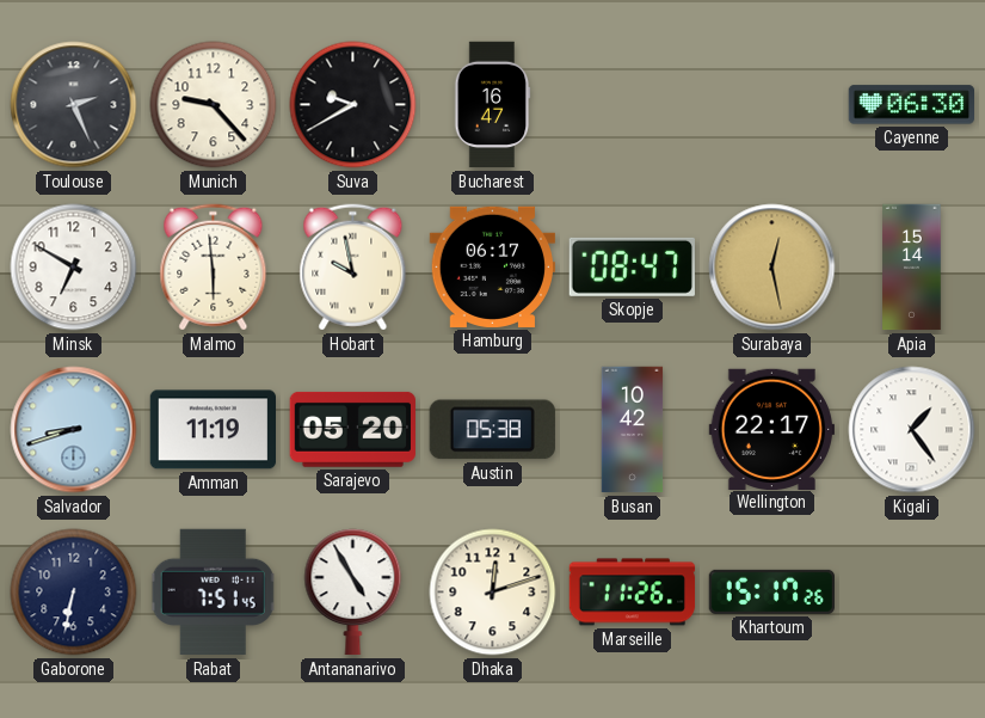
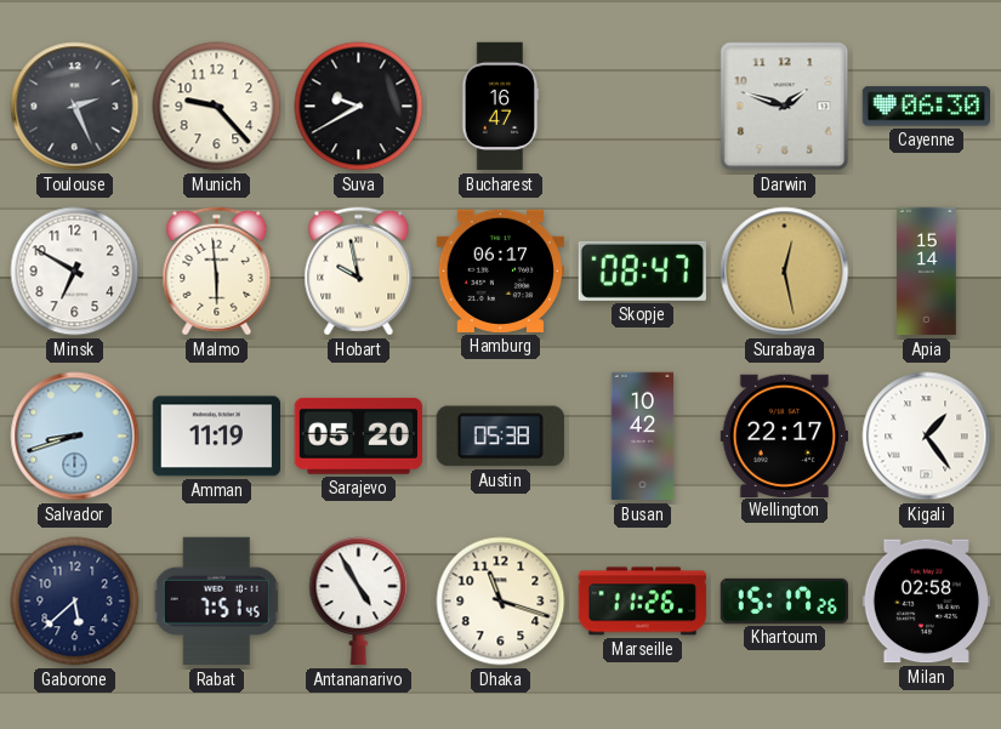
Darwin: none -> 1:48 (785, 107)
Gaborone: 6:32 -> 5:38 (75, 602)
Dhaka: 12:12 -> 11:18 (501, 602)
Milan: none -> 02:58 (926, 602)
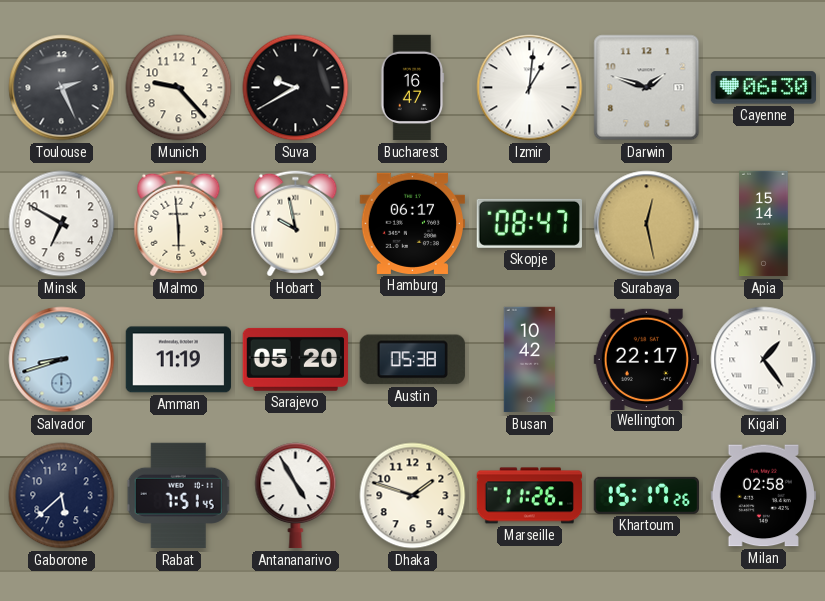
Izmir: none -> 1:01 (530, 88)
Dhaka: 11:18 -> 1:48 (413, 496)
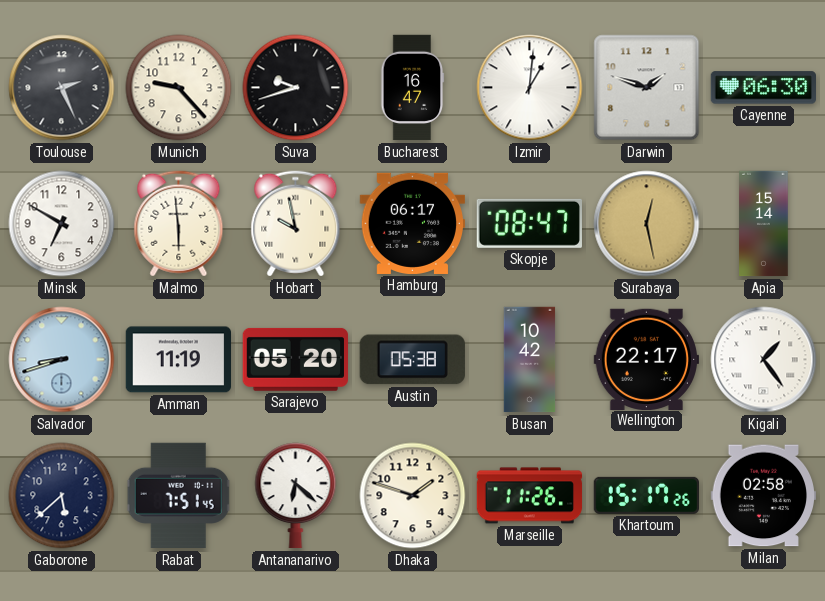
Suva: 9:40 -> 9:42 (296, 88)
Antananarivo: 4:55 -> 6:22 (296, 496)
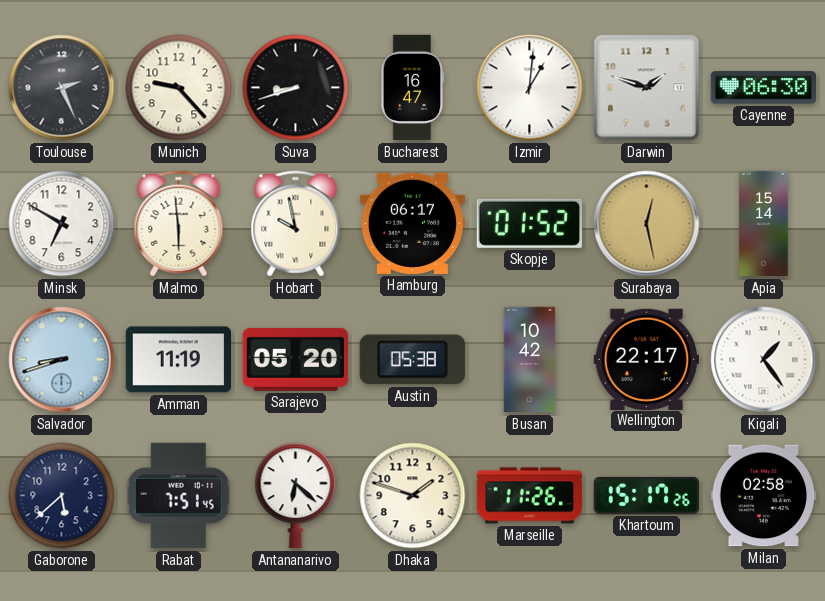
Suva: 9:42 -> 8:42 (296, 88)
Skopje: 08:47 -> 01:52 (529, 223)
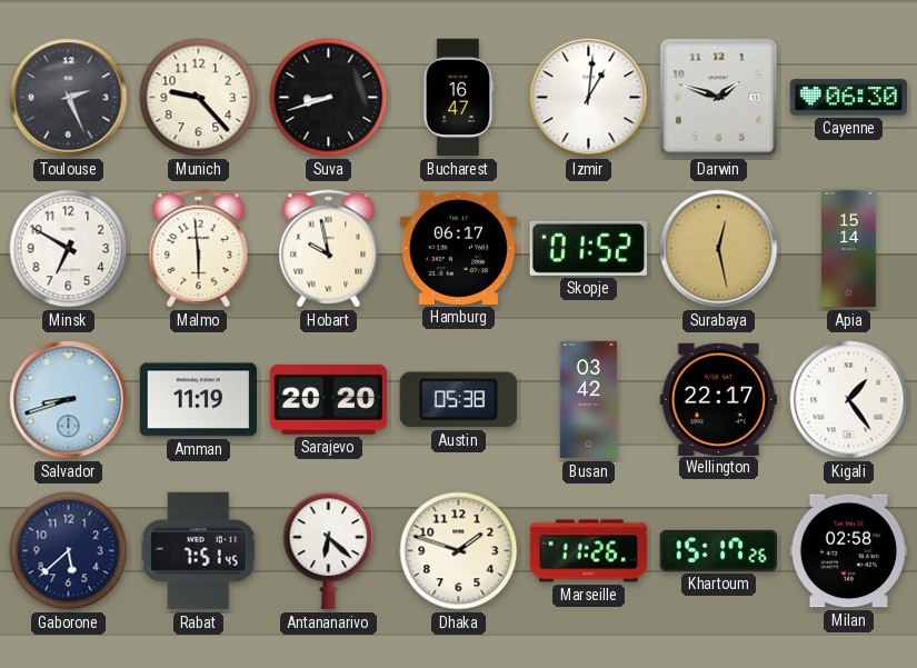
Sarajevo: 05:20 -> 20:20 (328, 399)
Busan: 10:42 -> 03:42 (589, 400)
